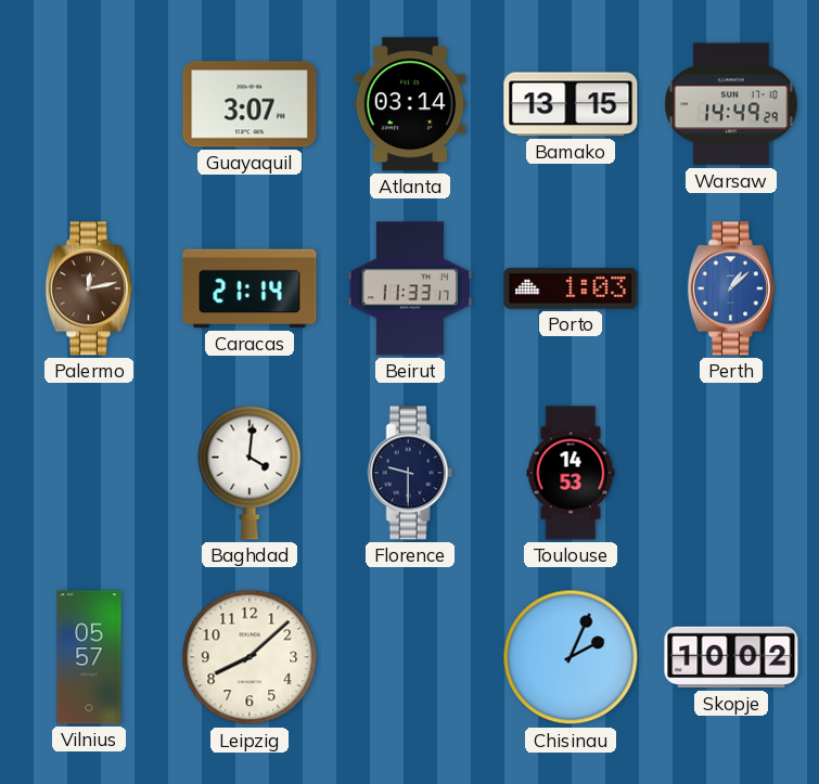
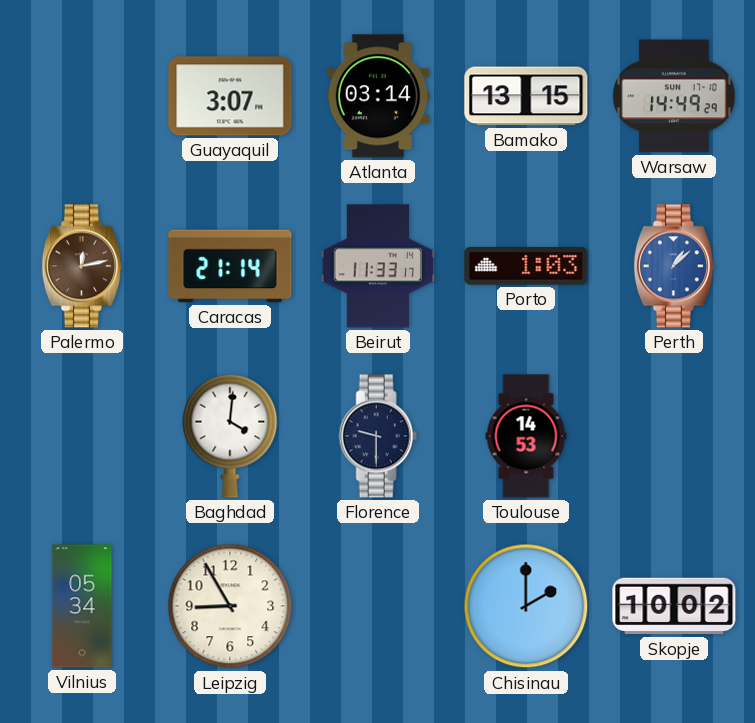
Vilnius: 05:57 -> 05:34 (82, 606)
Leipzig: 8:08 -> 8:55 (230, 606)
Chisinau: 2:04 -> 2:00 (526, 606)
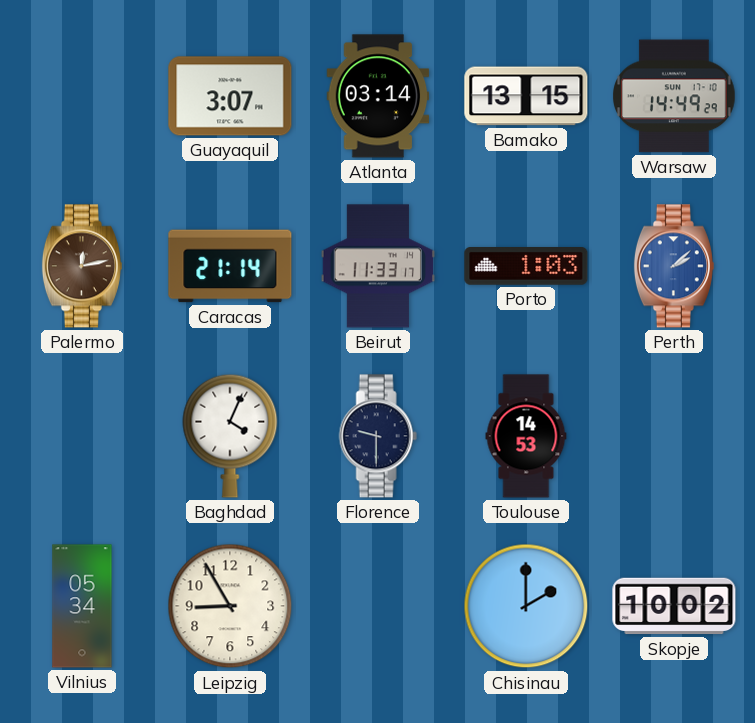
Perth: 1:08 -> 2:08 (674, 266)
Baghdad: 4:01 -> 4:04 (230, 436)
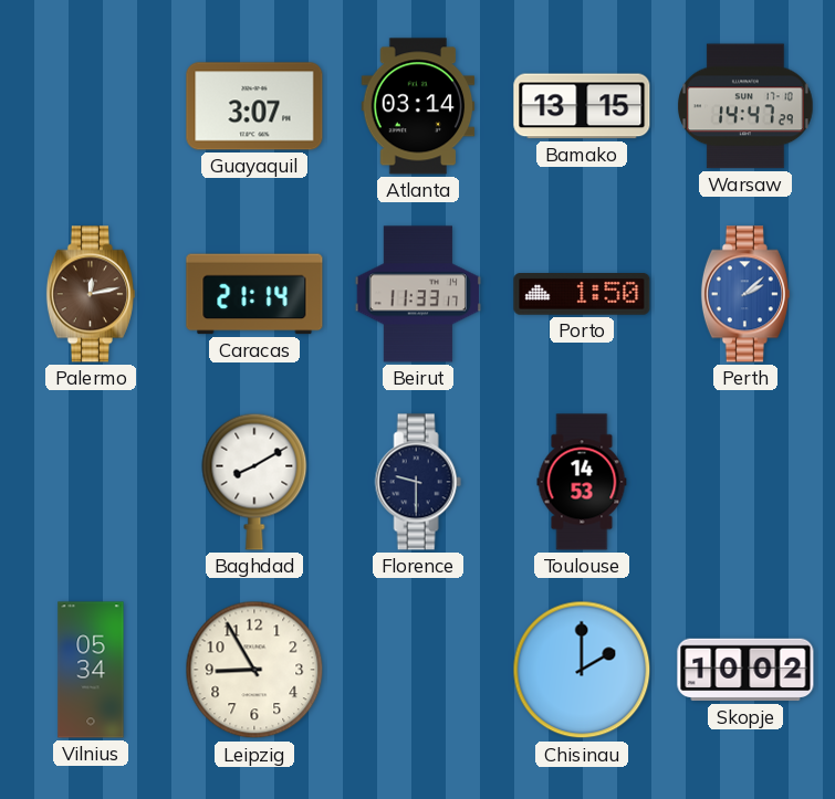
Warsaw: 14:49 -> 14:47 (747, 106)
Porto: 1:03 -> 1:50 (582, 295)
Baghdad: 4:04 -> 8:10 (254, 482)
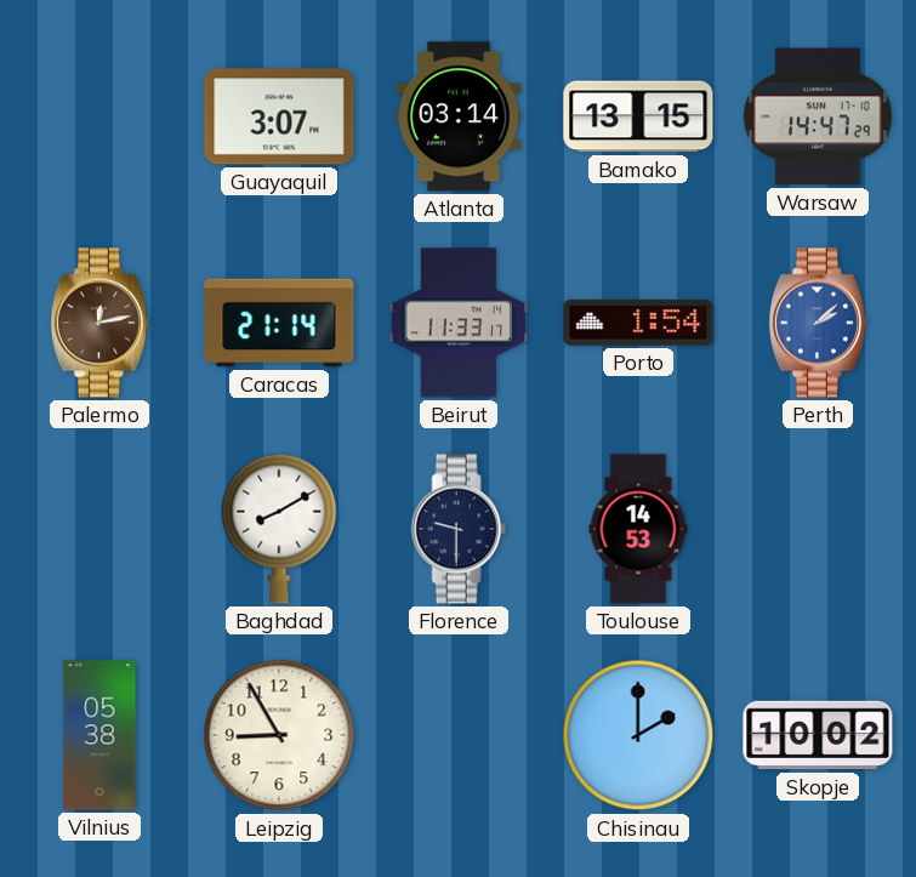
Porto: 1:50 -> 1:54 (638, 324)
Vilnius: 05:34 -> 05:38 (99, 735)
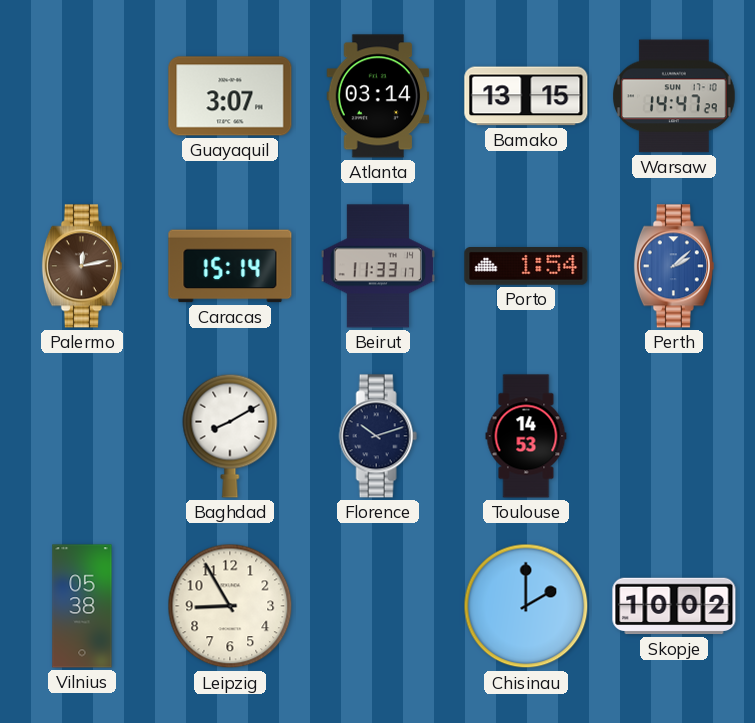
Caracas: 21:14 -> 15:14 (230, 266)
Florence: 9:30 -> 10:12 (378, 436)
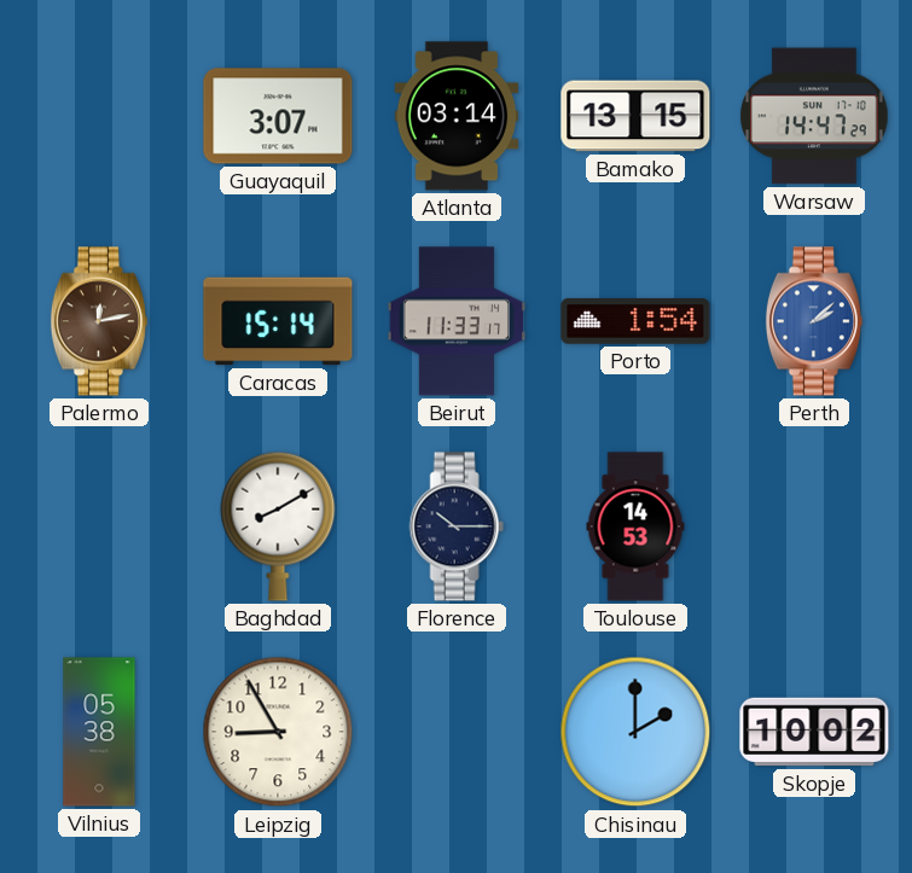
Florence: 10:12 -> 10:15 (457, 526)
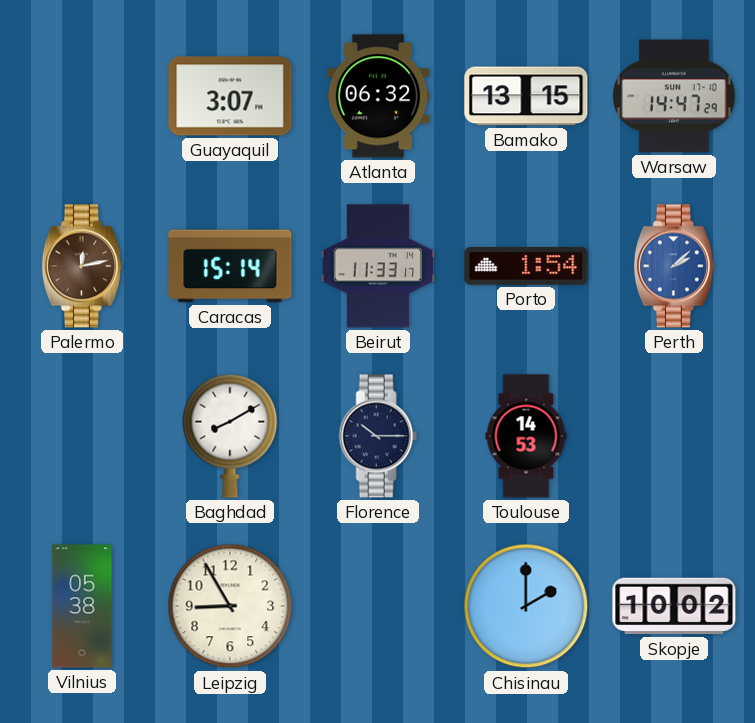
Atlanta: 03:14 -> 06:32 (378, 96)
